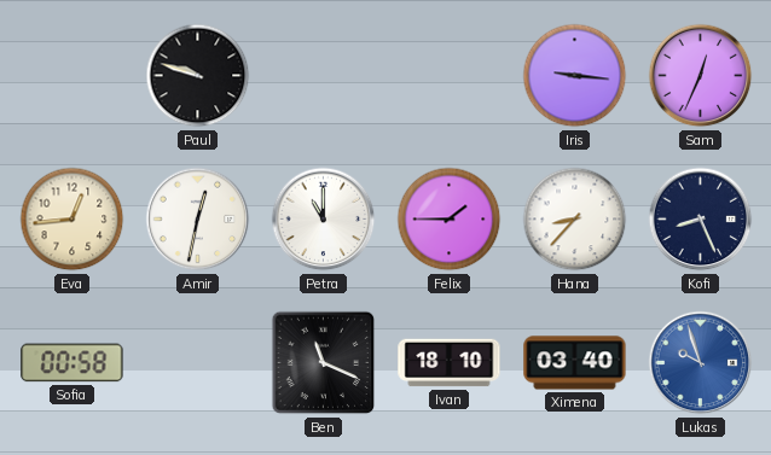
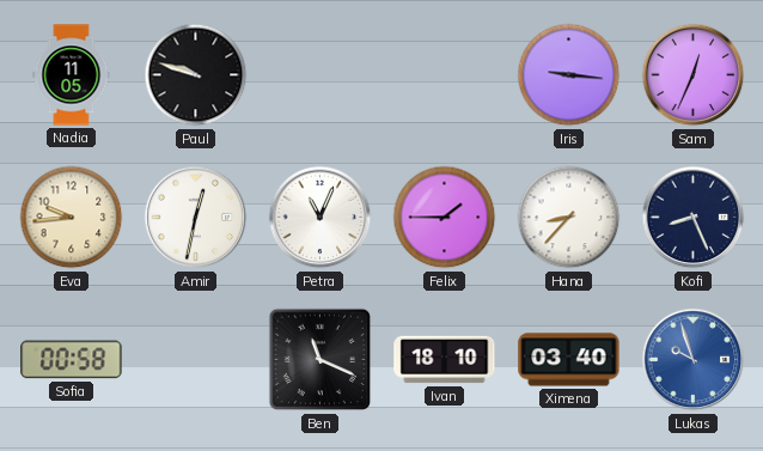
Nadia: none -> 11:05 (72, 75)
Eva: 12:44 -> 9:44 (72, 218)
Petra: 11:00 -> 11:04 (321, 218)
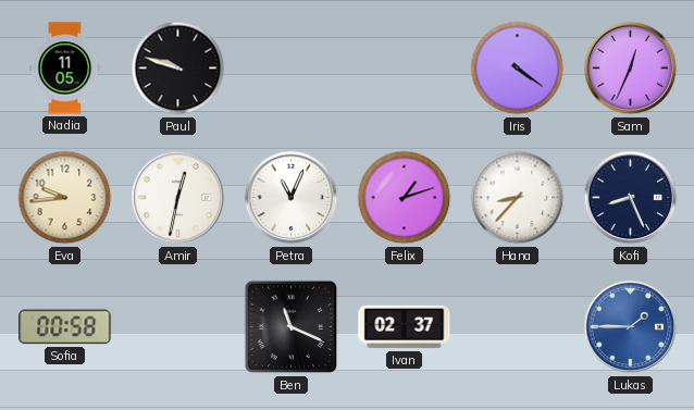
Iris: 9:16 -> 4:21 (518, 69)
Felix: 1:45 -> 1:12 (405, 198)
Ivan: 18:10 -> 02:37 (405, 327)
Ximena: 03:40 -> none (569, 360)
Lukas: 9:57 -> 1:45 (631, 327)
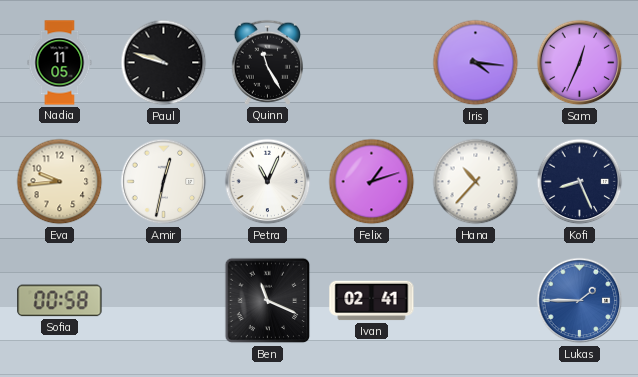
Quinn: none -> 11:25 (268, 62)
Iris: 4:21 -> 4:16 (476, 63)
Hana: 8:37 -> 10:37 (476, 182)
Ivan: 02:37 -> 02:41 (372, 301)
